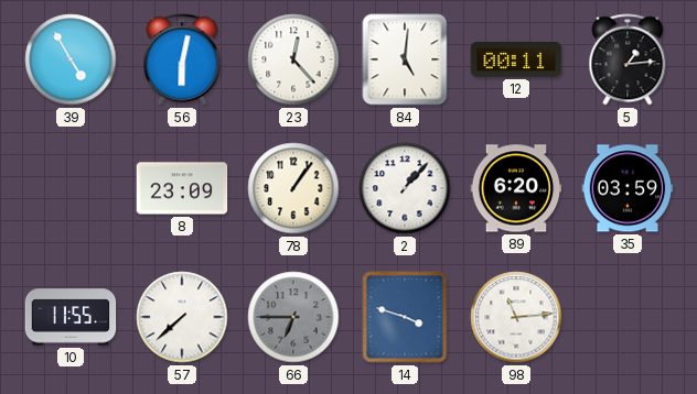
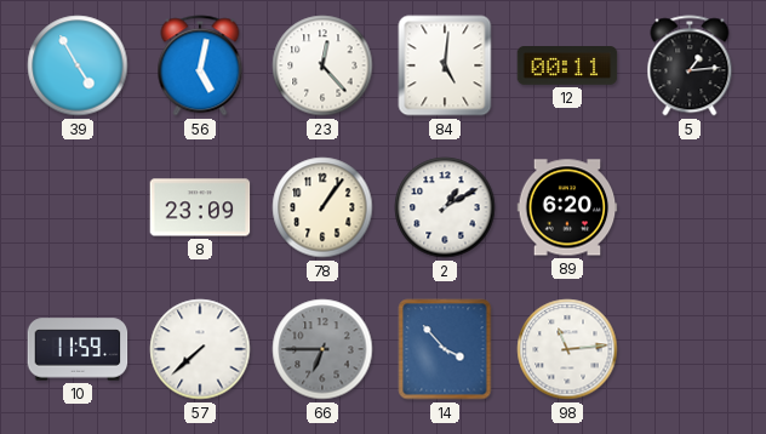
56: 6:02 -> 5:02 (200, 65)
2: 1:07 -> 1:10 (445, 207)
35: 03:59 -> none (628, 188)
10: 11:55 -> 11:59 (78, 349)
14: 3:48 -> 3:53 (445, 349)
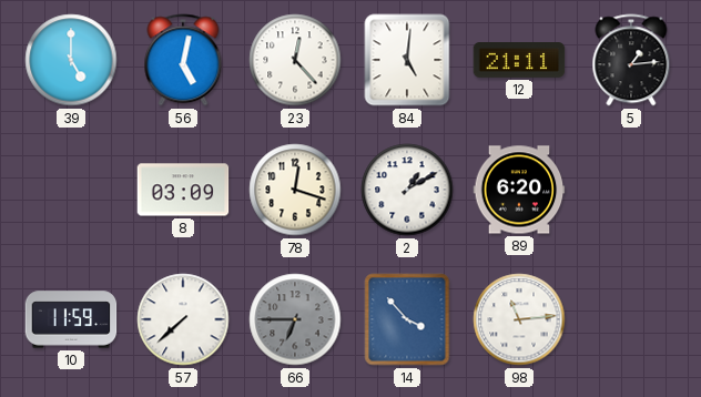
39: 4:55 -> 5:00 (71, 60)
12: 00:11 -> 21:11 (519, 61)
8: 23:09 -> 03:09 (183, 190)
78: 1:06 -> 12:18 (295, 190)
